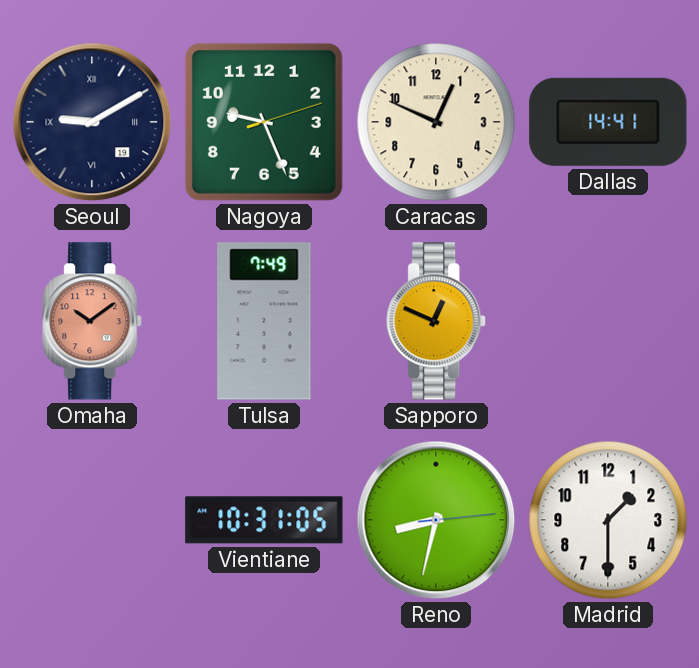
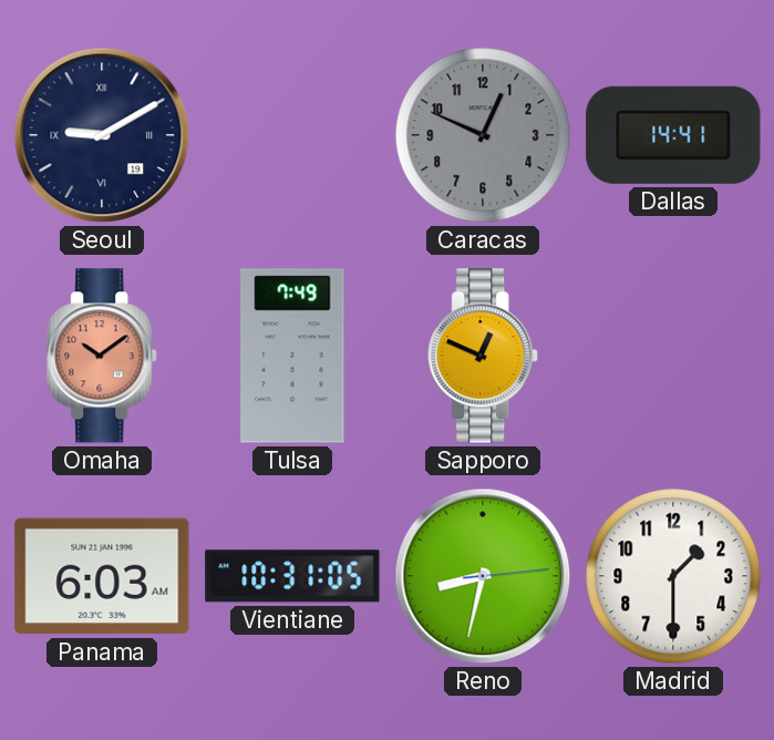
Nagoya: 9:26 -> none (264, 122)
Caracas dial: cream -> grey (483, 135)
Panama: none -> 6:03 (102, 576)
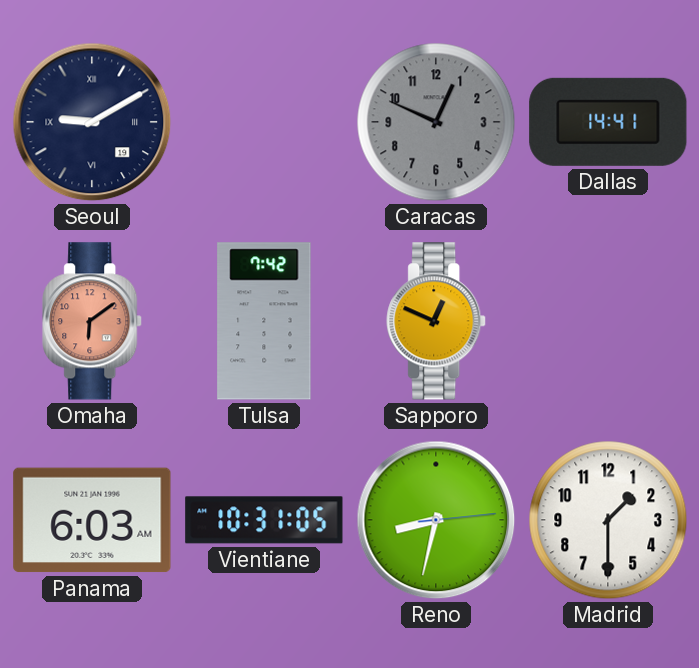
Omaha: 10:09 -> 6:09 (93, 321)
Tulsa: 7:49 -> 7:42 (264, 321)
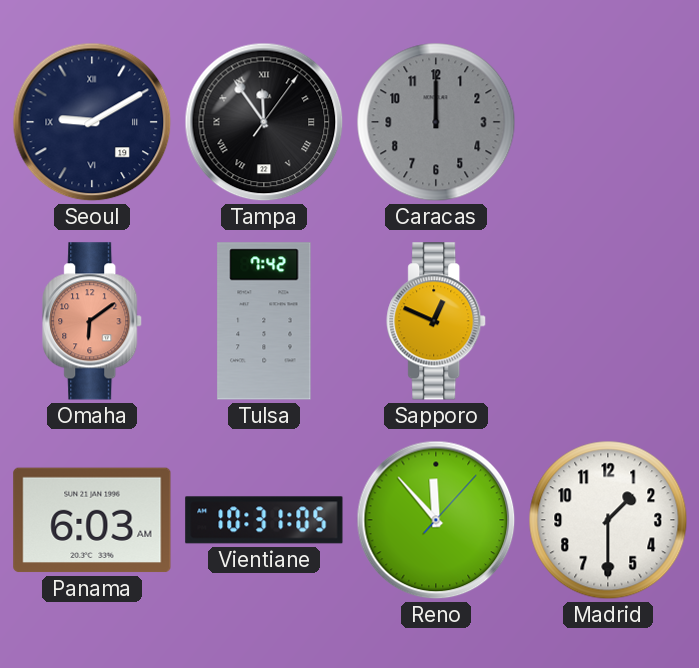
Tampa: none -> 11:54 (264, 122)
Caracas: 12:49 -> 12:00 (436, 122)
Dallas: 14:41 -> none (608, 122)
Reno: 8:32 -> 11:53 (436, 520)
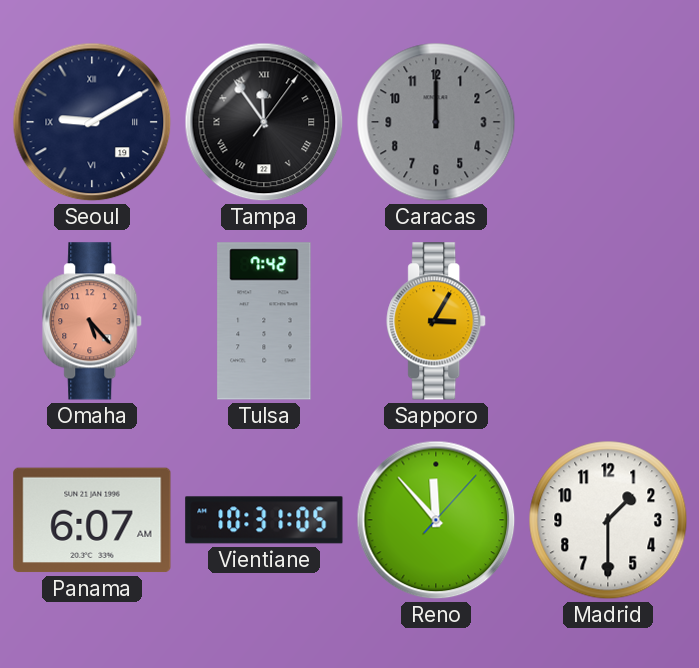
Omaha: 6:09 -> 5:23 (93, 321)
Sapporo: 12:49 -> 3:05 (437, 321)
Panama: 6:03 -> 6:07 (92, 520)
